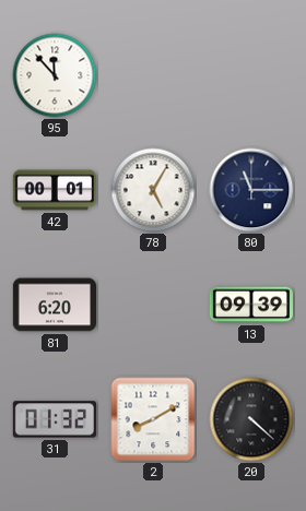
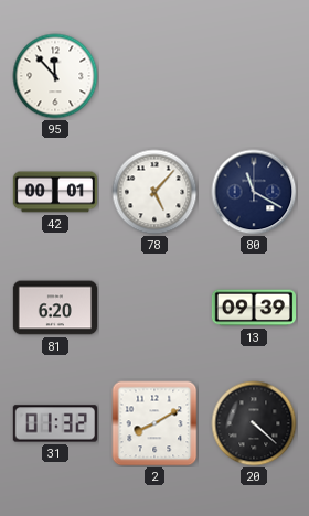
78: 5:05 -> 5:07 (154, 192)
80: 11:15 -> 11:20 (254, 192)
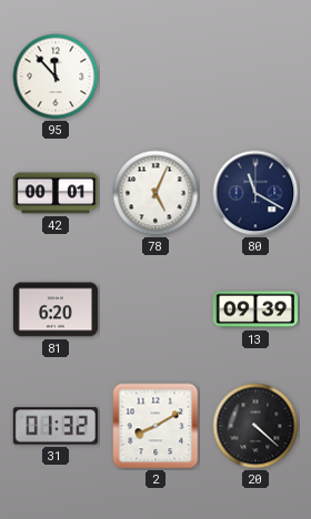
78: 5:07 -> 5:04 (155, 193)
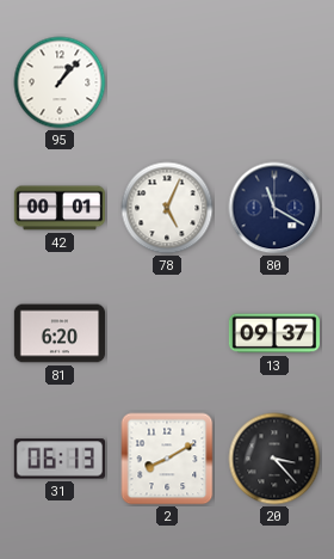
95: 11:53 -> 1:07 (60, 82)
13: 09:39 -> 09:37 (273, 333)
31: 01:32 -> 06:13 (60, 459)
20: 4:22 -> 3:23 (274, 459)
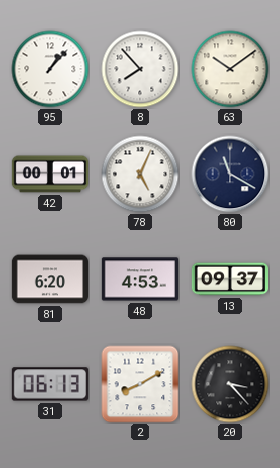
8: none -> 7:53 (140, 69)
63: none -> 10:09 (230, 69)
48: none -> 4:53 (139, 279)
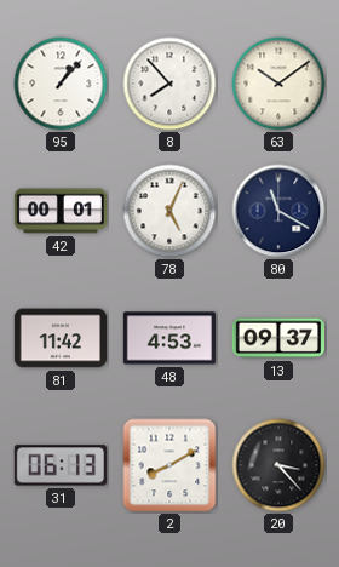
81: 6:20 -> 11:42 (59, 338)
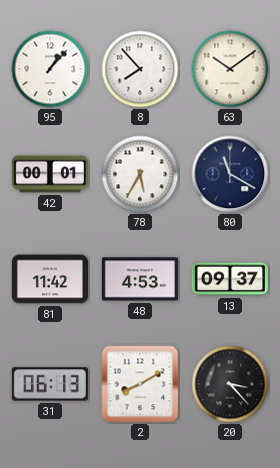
78: 5:04 -> 5:35 (140, 174)
